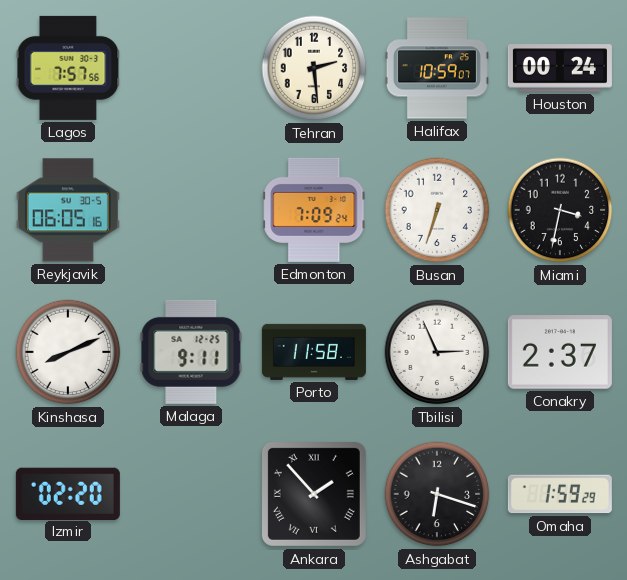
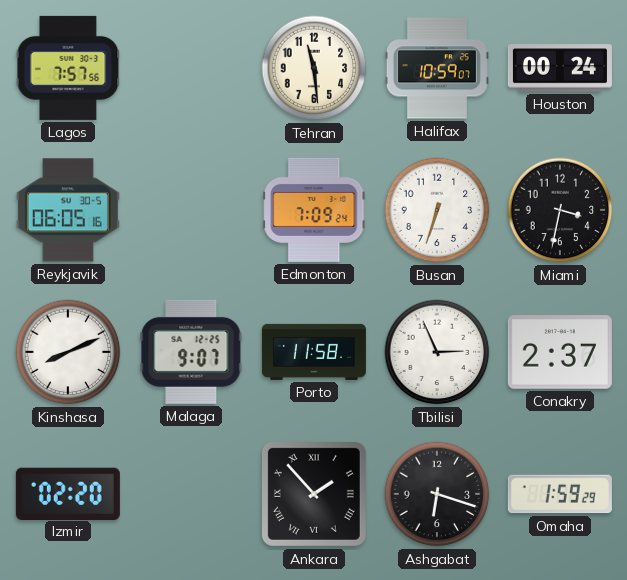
Tehran: 2:29 -> 11:29 (314, 68)
Malaga: 9:11 -> 9:07 (191, 352)
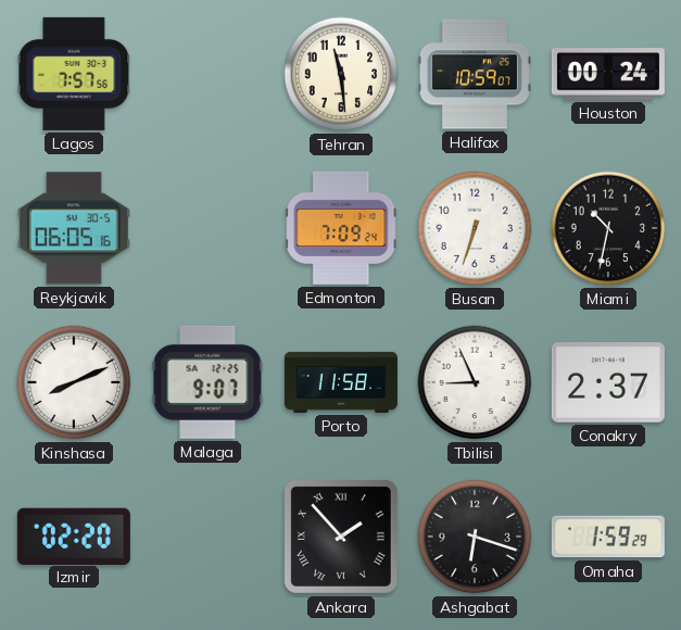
Miami: 3:32 -> 10:32 (608, 228)
Tbilisi: 2:56 -> 8:56 (475, 382)
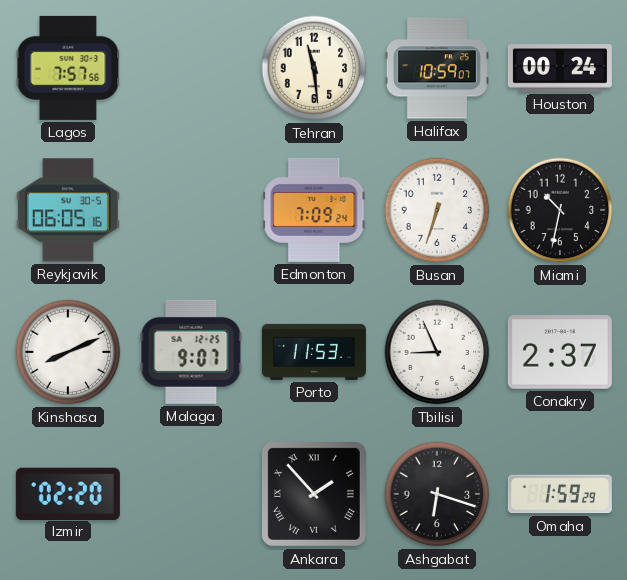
Porto: 11:58 -> 11:53 (314, 352)
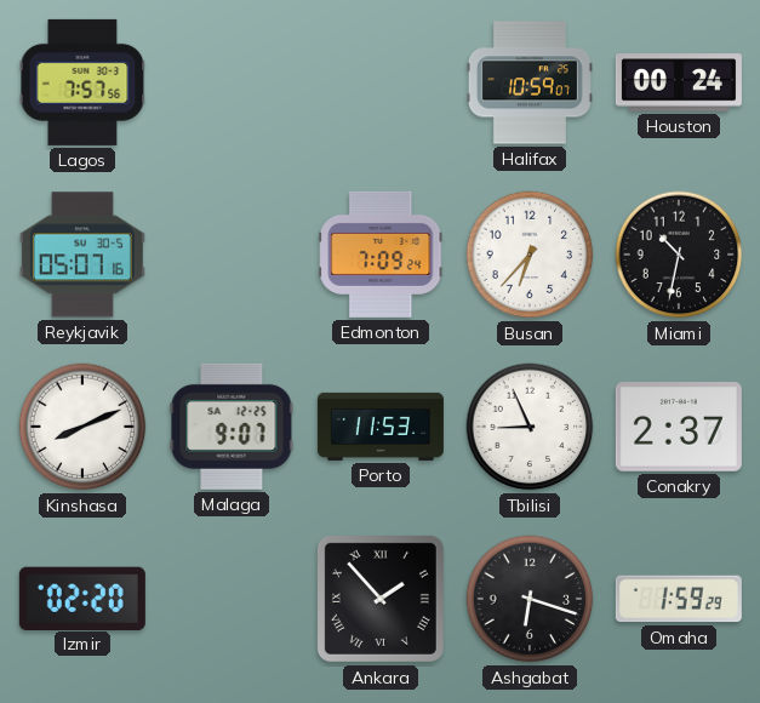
Tehran: 11:29 -> none (314, 68)
Reykjavik: 06:05 -> 05:07 (82, 255)
Busan: 6:33 -> 6:37 (530, 255)
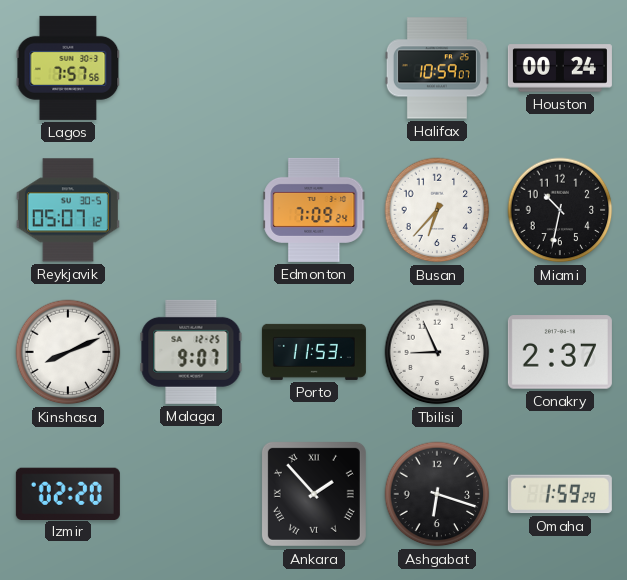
Reykjavik: 05:07:16 -> 05:07:12 (68, 210)
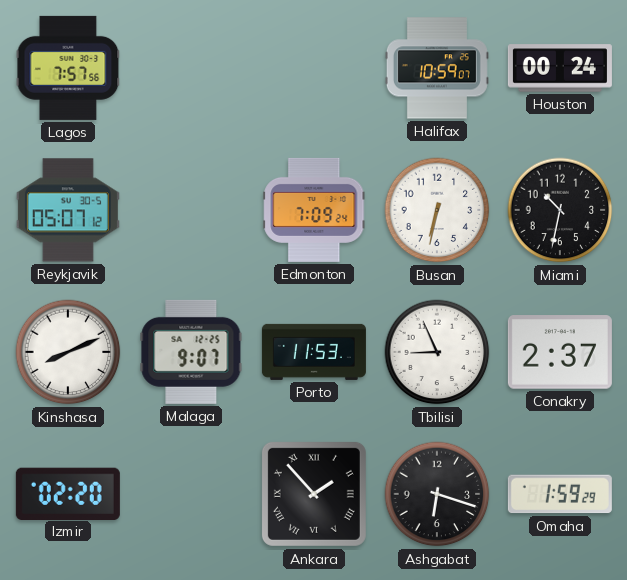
Busan: 6:37 -> 6:32 (437, 210)
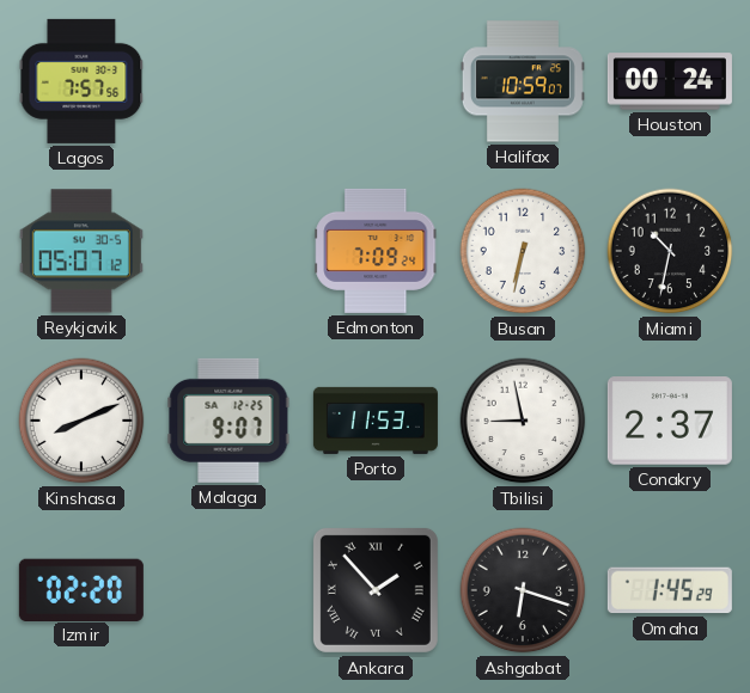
Tbilisi: 8:56 -> 8:58 (523, 421)
Omaha: 1:59 -> 1:45 (670, 590)
